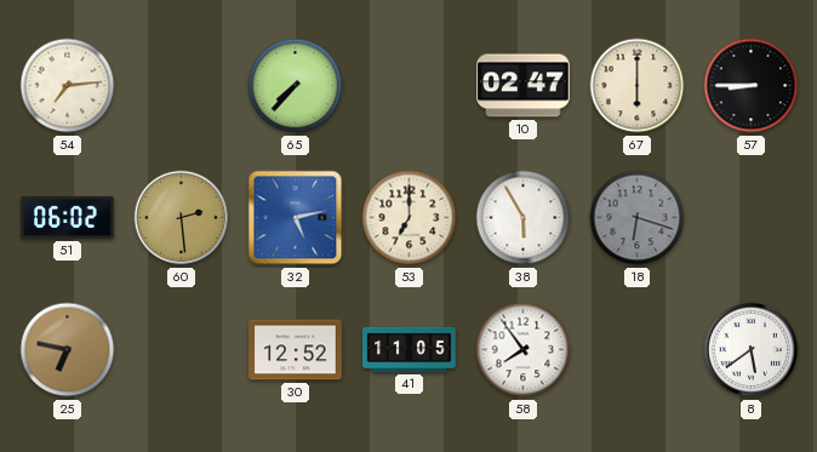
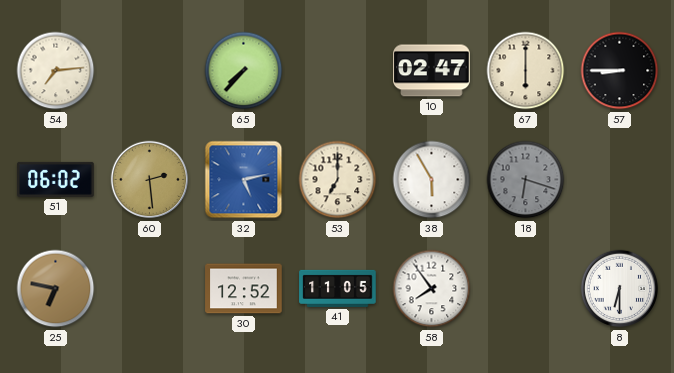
8: 5:39 -> 6:30 (620, 289)
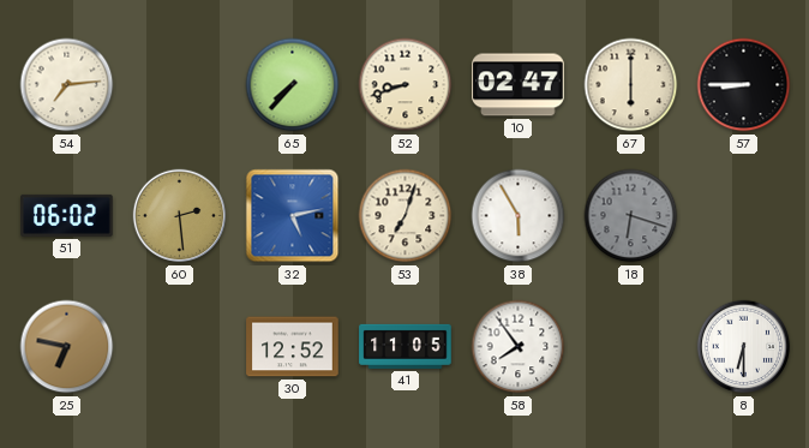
52: none -> 8:42 (406, 85)
53: 7:00 -> 7:03 (406, 216)
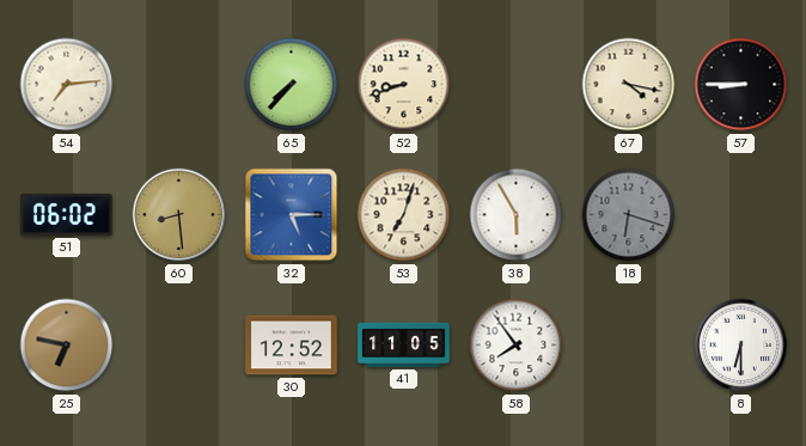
10: 02:47 -> none (519, 85)
67: 6:00 -> 4:17 (629, 85)
60: 2:29 -> 8:29 (179, 215)
32: 5:13 -> 5:15 (292, 215)
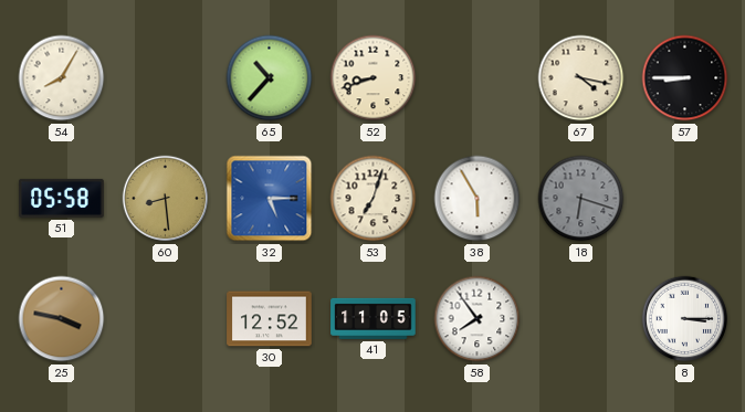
54: 7:14 -> 8:05 (62, 78)
65: 7:37 -> 10:37 (270, 78)
51: 06:02 -> 05:58 (62, 198)
25: 6:47 -> 3:47 (62, 319)
8: 6:30 -> 3:15 (685, 319)
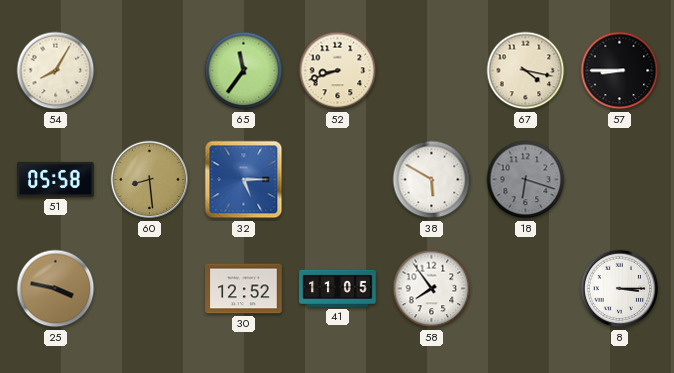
65: 10:37 -> 11:36 (244, 71)
53: 7:03 -> none (374, 199)
38: 5:55 -> 5:50 (432, 180)
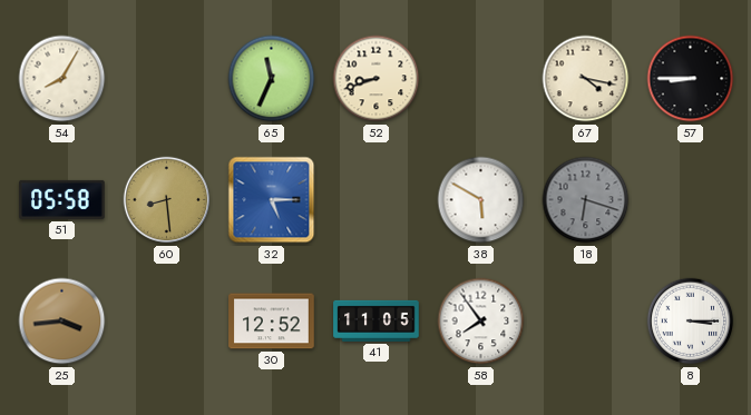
65: 11:36 -> 11:34 (272, 79)
25: 3:47 -> 3:44 (62, 322)
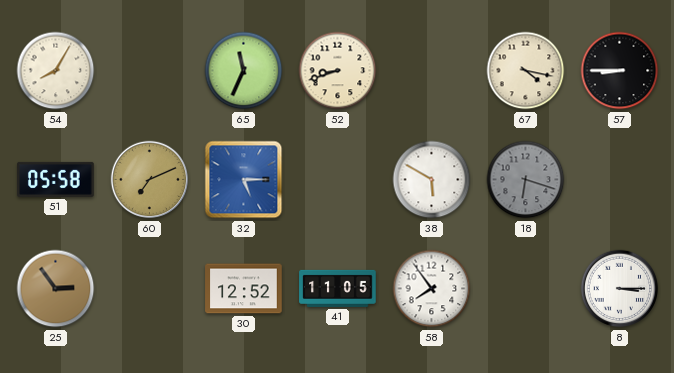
60: 8:29 -> 7:11 (150, 180)
25: 3:44 -> 2:54 (56, 289)
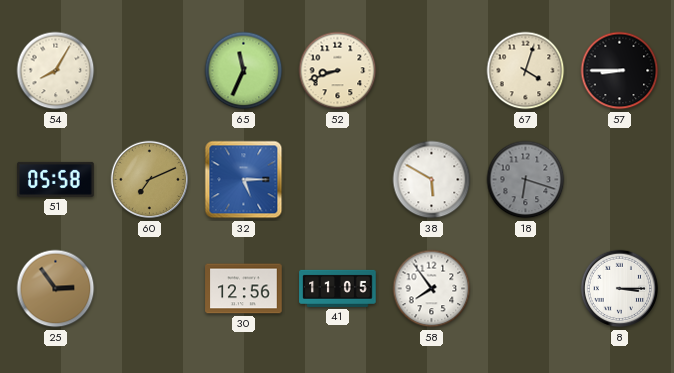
67: 4:17 -> 4:03 (526, 71)
30: 12:52 -> 12:56 (244, 289)
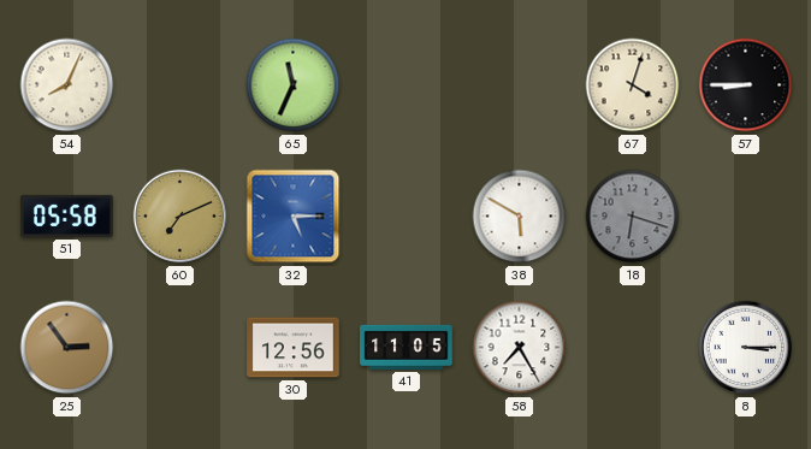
54: 8:05 -> 8:04 (67, 85)
52: 8:42 -> none (338, 71)
58: 7:54 -> 7:25 (520, 348)
